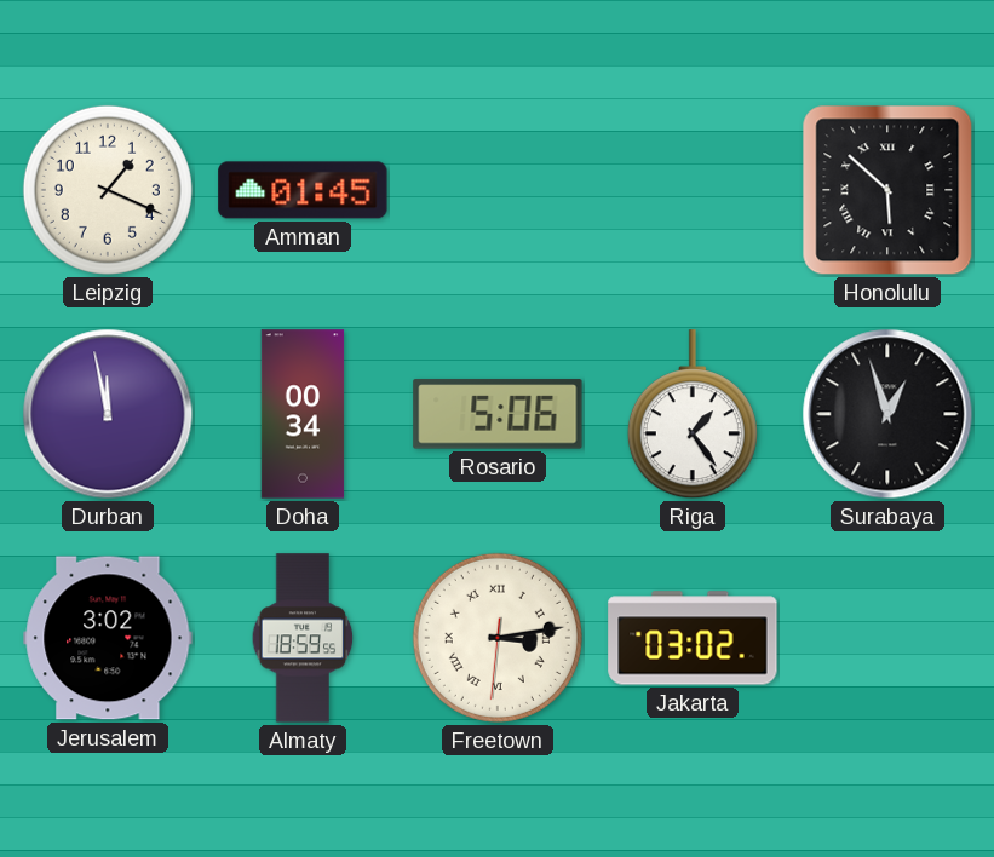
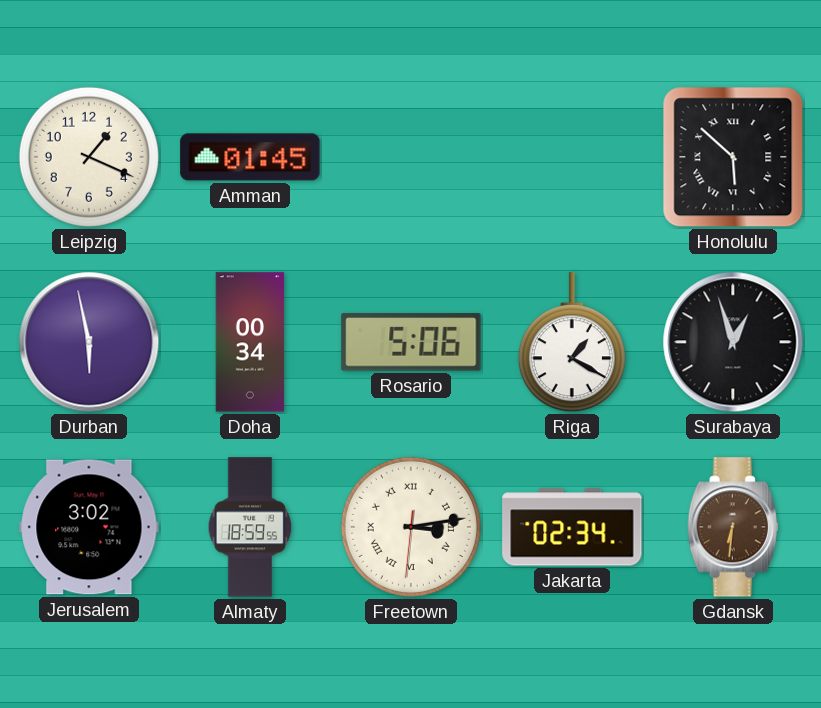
Durban: 11:58 -> 5:58 (89, 342)
Riga: 1:24 -> 1:20 (572, 343)
Jakarta: 03:02 -> 02:34 (572, 527)
Gdansk: none -> 6:31 (733, 527)
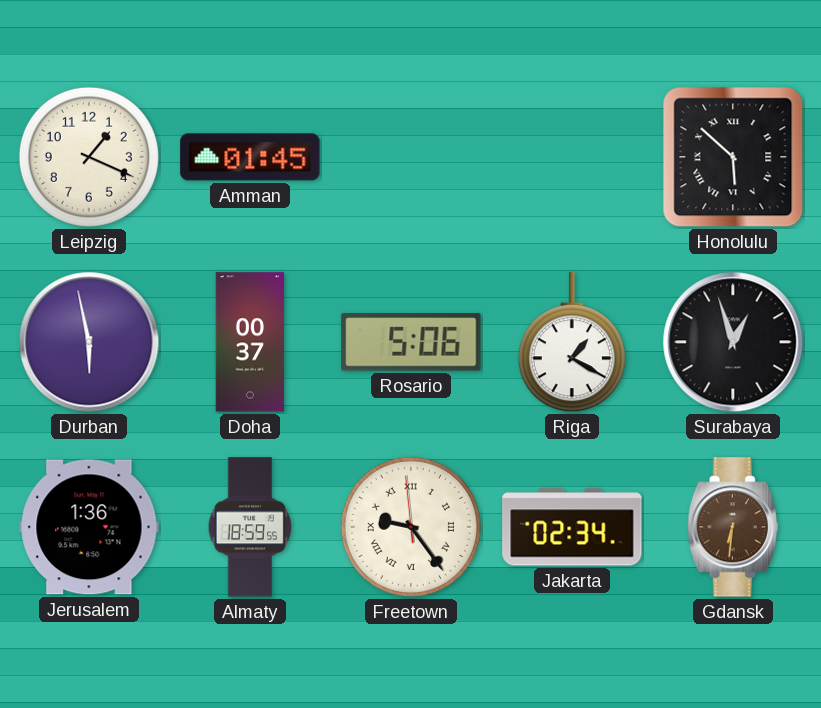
Doha: 00:34 -> 00:37 (250, 342)
Jerusalem: 3:02 -> 1:36 (89, 527)
Freetown: 3:13 -> 9:23 (411, 527)
